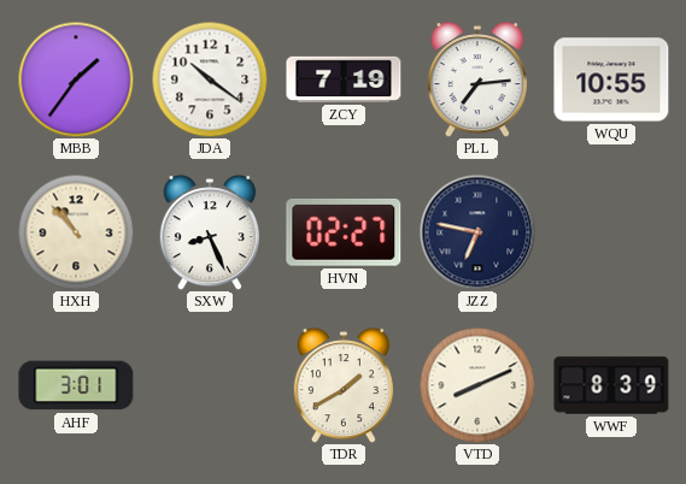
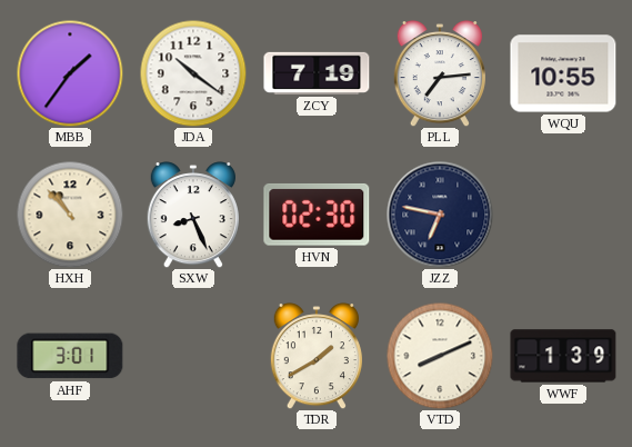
HVN: 02:27 -> 02:30 (317, 215)
WWF: 8:39 -> 1:39 (563, 356)
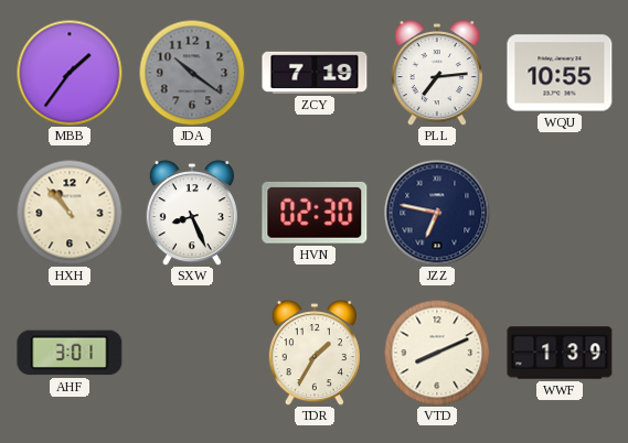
JDA dial: white -> grey (192, 73)
TDR: 1:40 -> 1:35 (315, 353)
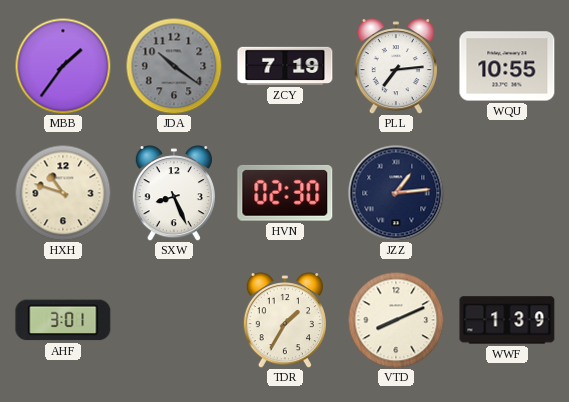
HXH: 10:53 -> 10:48 (63, 193)
JZZ: 6:47 -> 1:14 (396, 193)
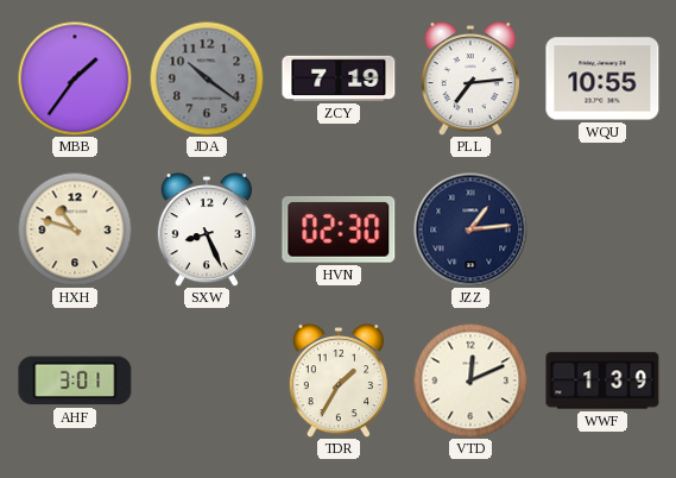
VTD: 8:11 -> 12:11 (470, 380)
